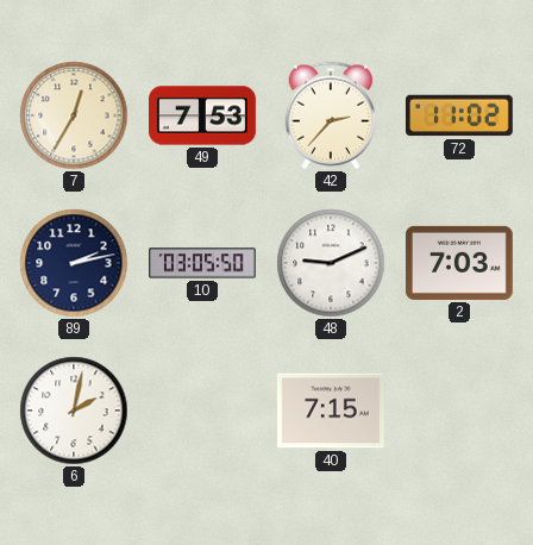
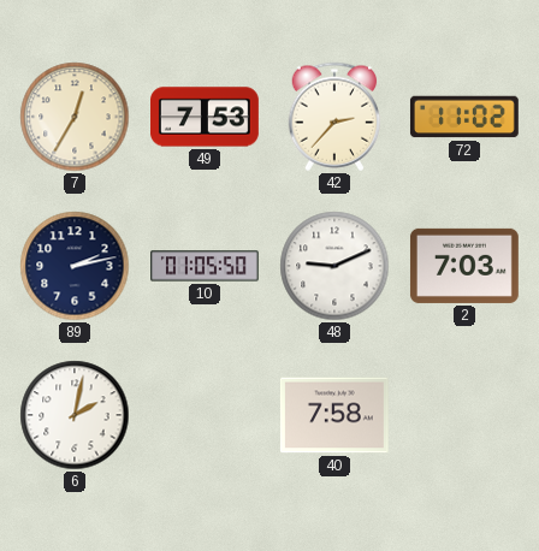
10: 03:05 -> 01:05 (206, 266)
40: 7:15 -> 7:58 (334, 415)
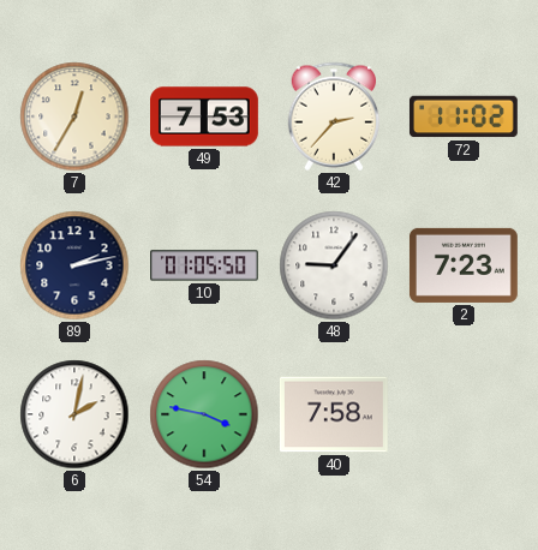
48: 9:11 -> 9:06 (334, 265)
2: 7:03 -> 7:23 (464, 265)
54: none -> 3:47 (204, 414)
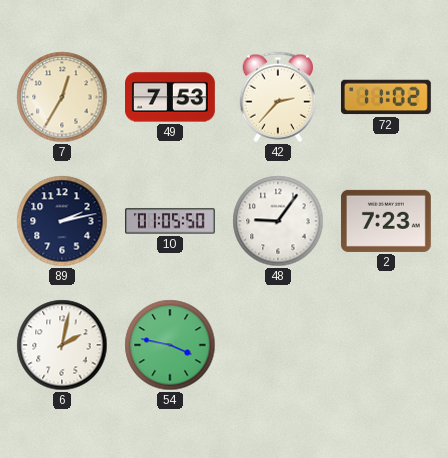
40: 7:58 -> none (334, 414)
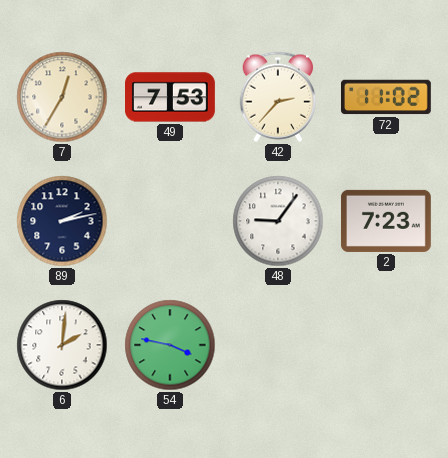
10: 01:05 -> none (171, 221)
6: 2:02 -> 2:01 (62, 345)
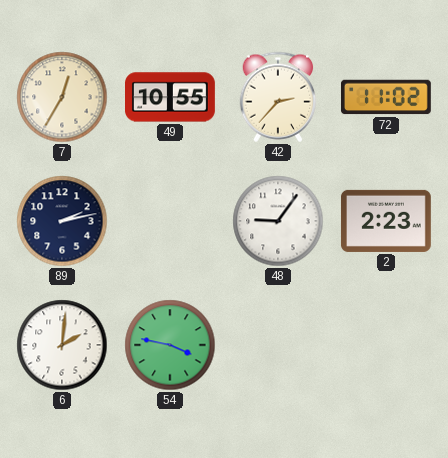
49: 7:53 -> 10:55 (171, 97)
2: 7:23 -> 2:23 (386, 221)
